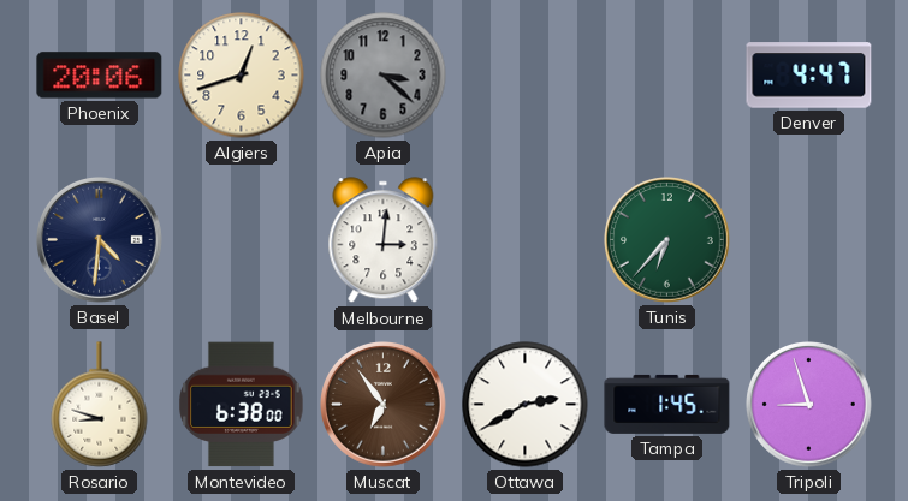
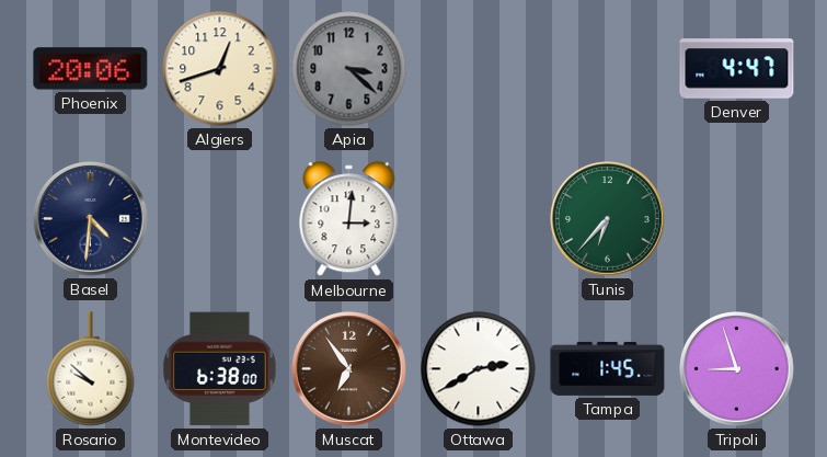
Rosario: 8:48 -> 9:52 (91, 369)
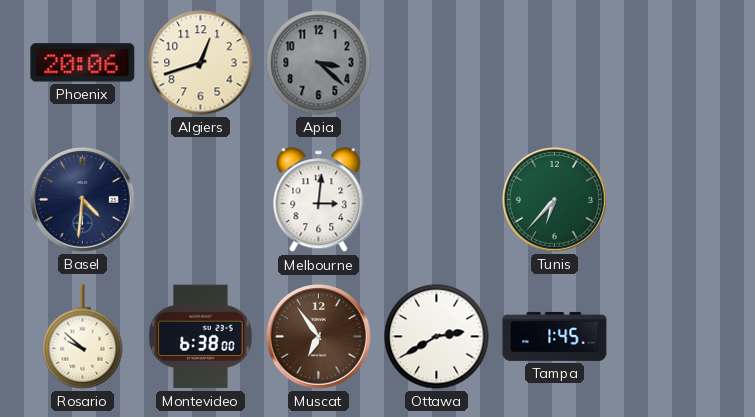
Denver: 4:47 -> none (737, 69)
Tripoli: 8:57 -> none (737, 369)
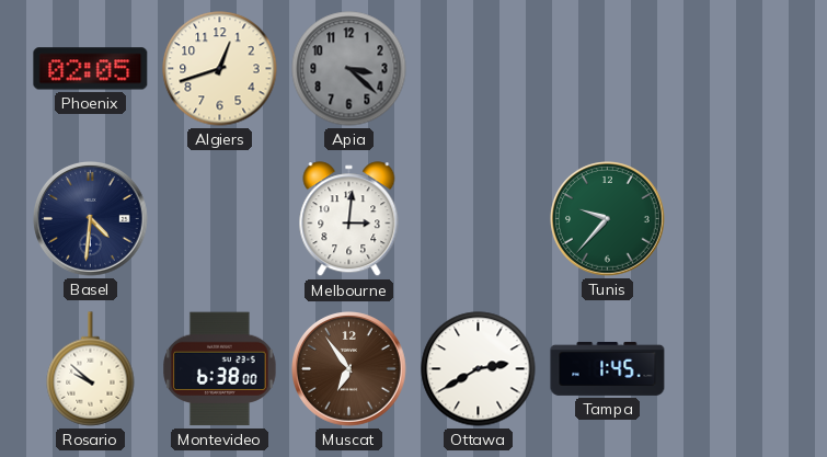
Phoenix: 20:06 -> 02:05 (91, 69)
Tunis: 6:37 -> 9:37 (608, 219)
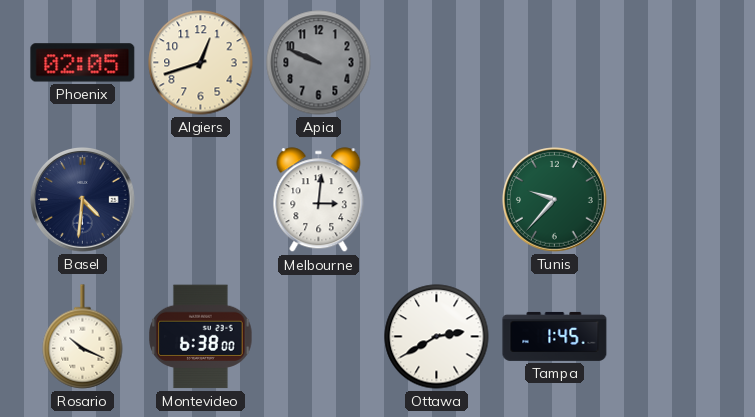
Apia: 3:22 -> 9:49 (319, 63)
Rosario: 9:52 -> 10:19 (83, 337)
Muscat: 6:54 -> none (349, 369)
